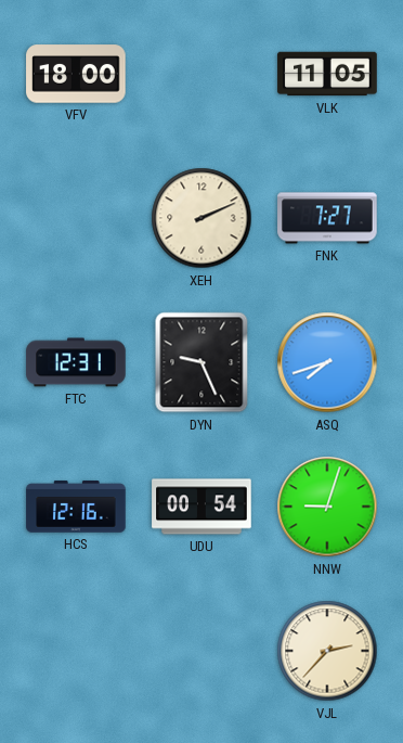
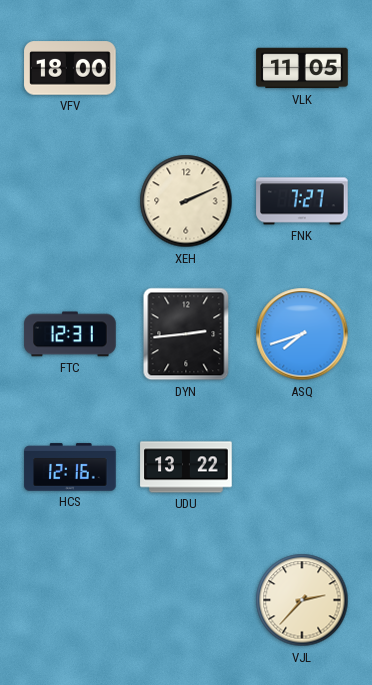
DYN: 9:26 -> 2:44 (186, 334)
UDU: 00:54 -> 13:22 (186, 467)
NNW: 9:03 -> none (327, 507)
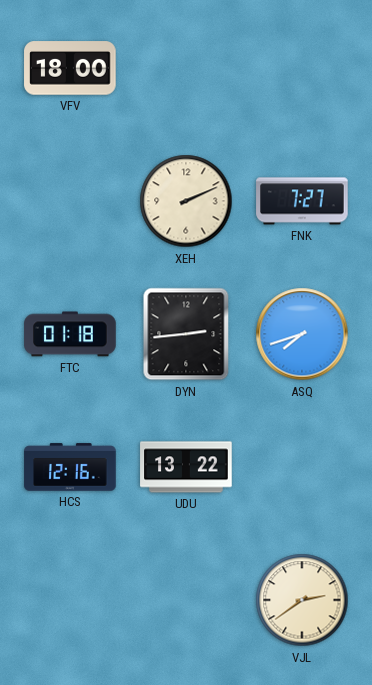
VLK: 11:05 -> none (302, 68)
FTC: 12:31 -> 01:18 (70, 334)
VJL: 2:37 -> 2:39 (302, 600)
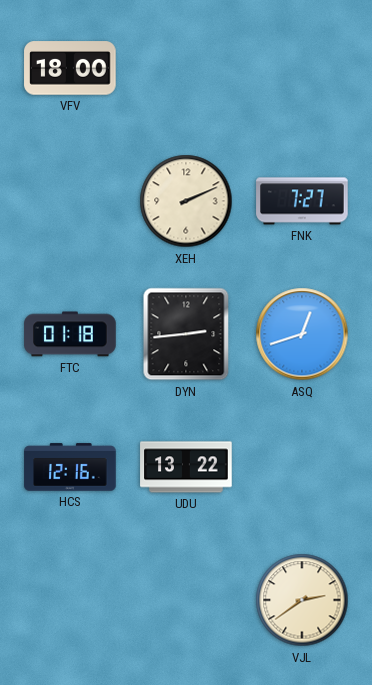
ASQ: 7:42 -> 12:42 (302, 334)
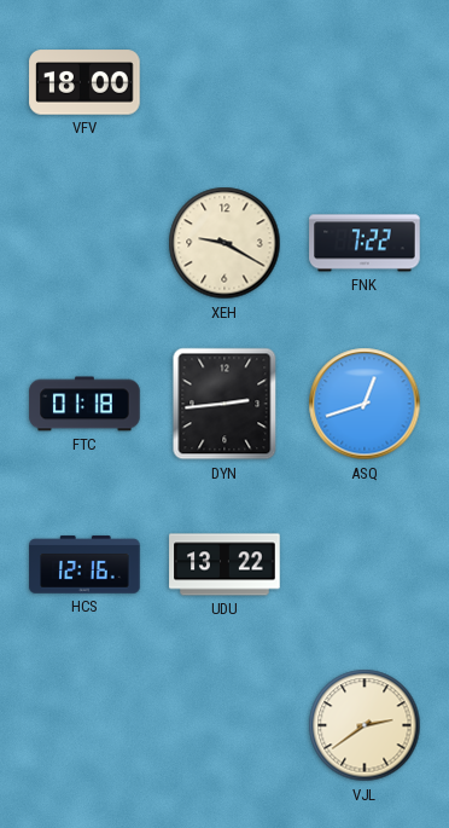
XEH: 2:11 -> 9:20 (224, 243)
FNK: 7:27 -> 7:22 (365, 243)
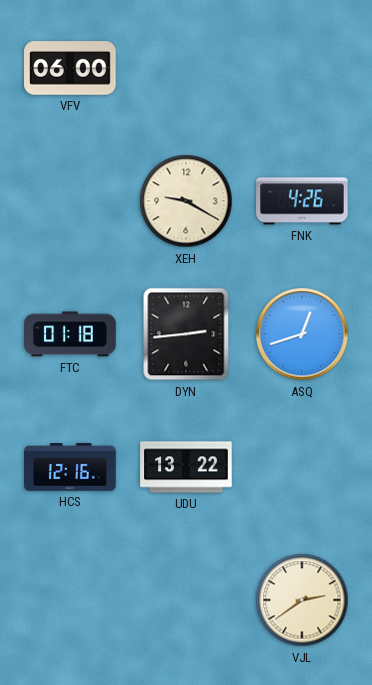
VFV: 18:00 -> 06:00 (70, 68)
FNK: 7:22 -> 4:26 (302, 201)
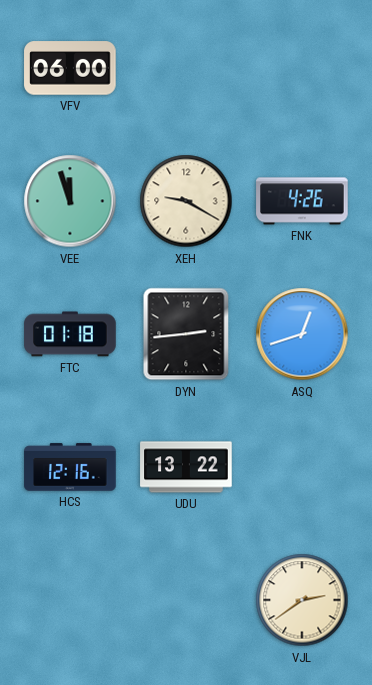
VEE: none -> 11:57 (70, 201)
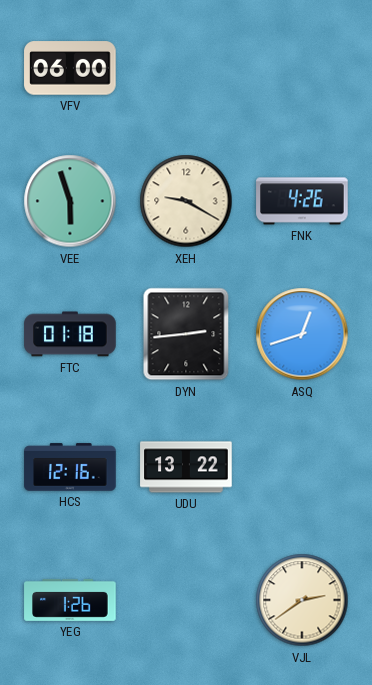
VEE: 11:57 -> 5:57 (70, 201)
YEG: none -> 1:26 (70, 600)
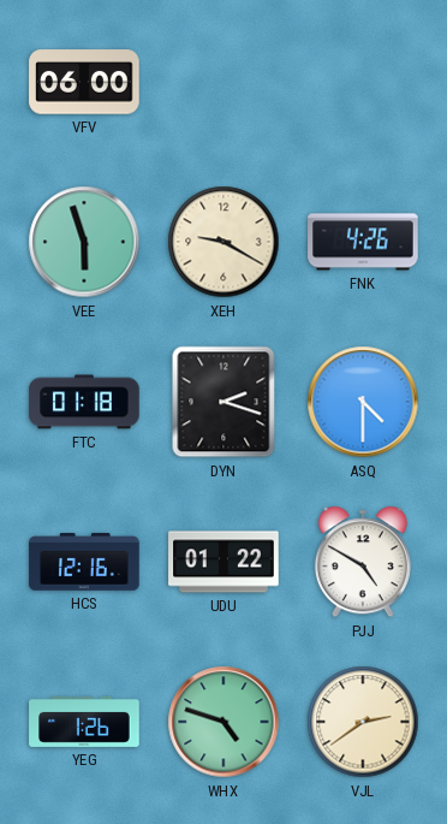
DYN: 2:44 -> 2:18 (223, 402)
ASQ: 12:42 -> 4:30 (363, 402)
UDU: 13:22 -> 01:22 (223, 562)
PJJ: none -> 4:50 (363, 562)
WHX: none -> 4:48 (223, 722)
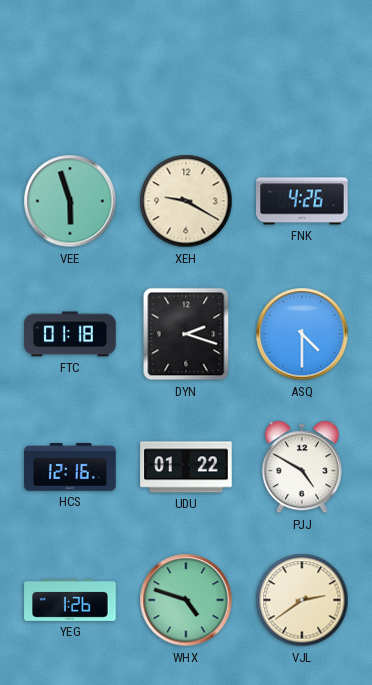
VFV: 06:00 -> none (84, 82)
